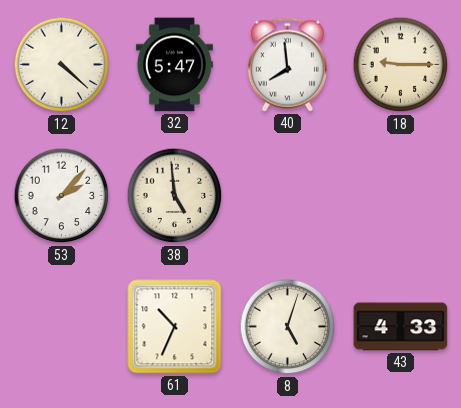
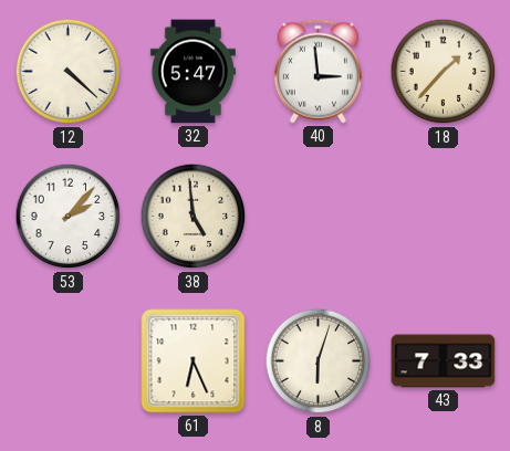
40: 7:59 -> 2:59 (318, 72)
18: 9:15 -> 1:37 (444, 72)
61: 10:34 -> 6:26 (194, 361)
8: 5:03 -> 6:03 (319, 361)
43: 4:33 -> 7:33 (444, 361)
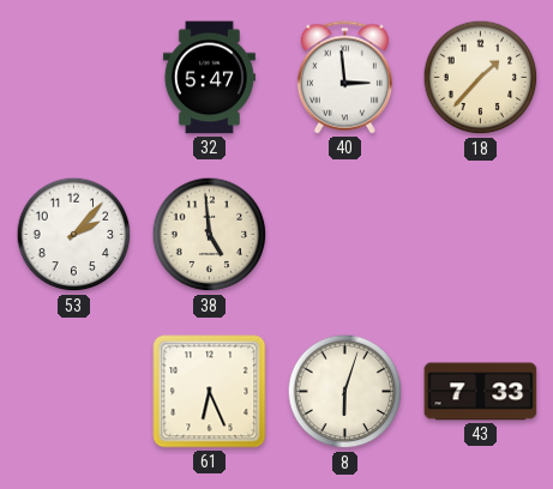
12: 4:22 -> none (69, 72)
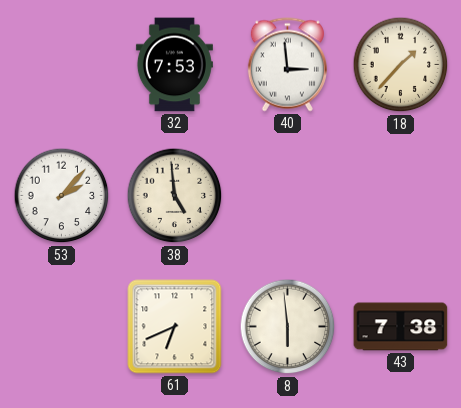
32: 5:47 -> 7:53 (174, 65)
61: 6:26 -> 6:41 (175, 327)
8: 6:03 -> 5:59 (288, 327)
43: 7:33 -> 7:38 (401, 327)
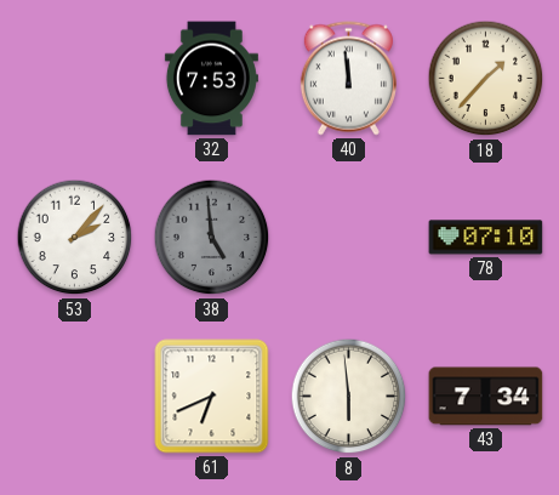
40: 2:59 -> 11:59 (348, 79)
38 dial: cream -> grey (212, 238)
78: none -> 07:10 (486, 238)
43: 7:38 -> 7:34 (486, 397)
